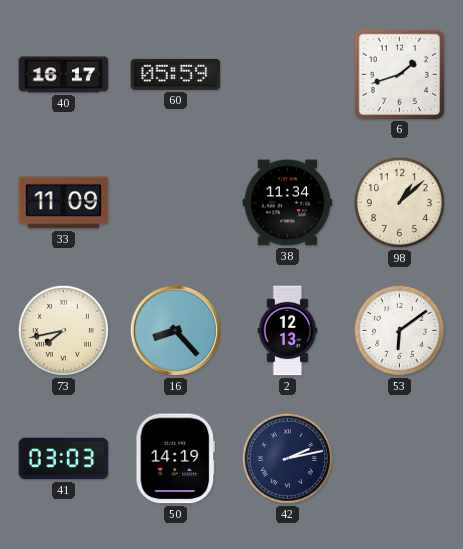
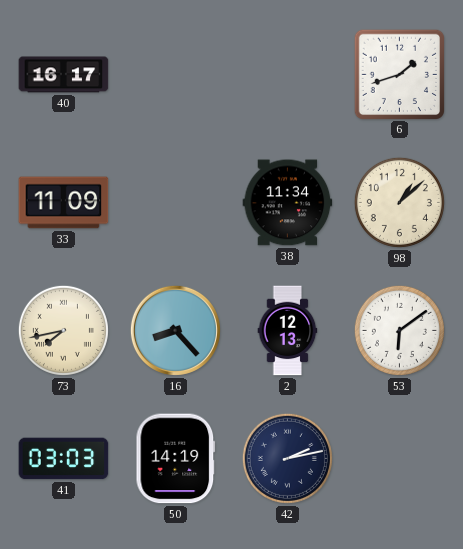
60: 05:59 -> none (176, 74)
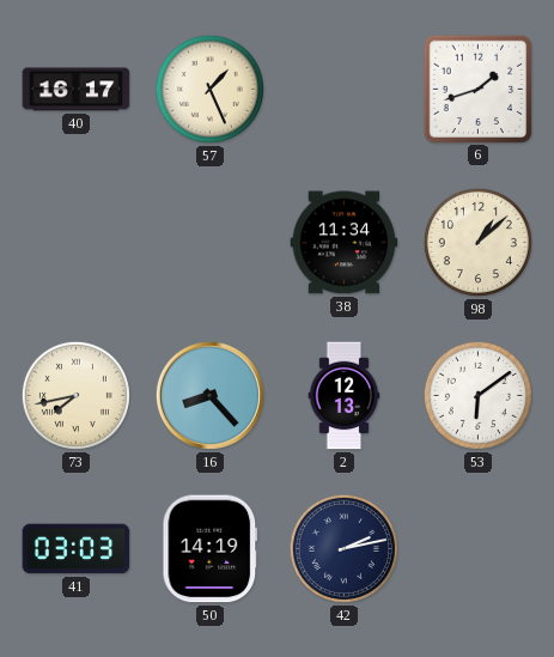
57: none -> 1:26 (209, 89)
33: 11:09 -> none (64, 203)
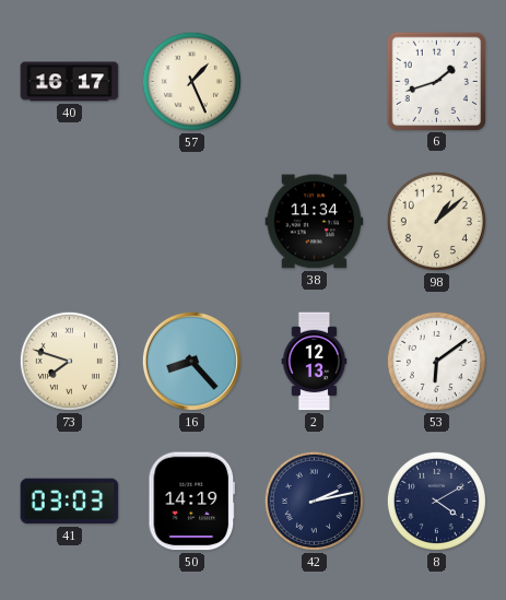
73: 7:43 -> 7:48 (69, 361)
8: none -> 4:10 (436, 501)
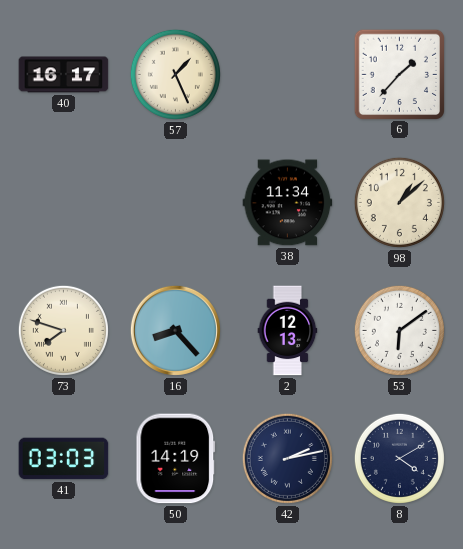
6: 1:42 -> 1:37 (399, 74)
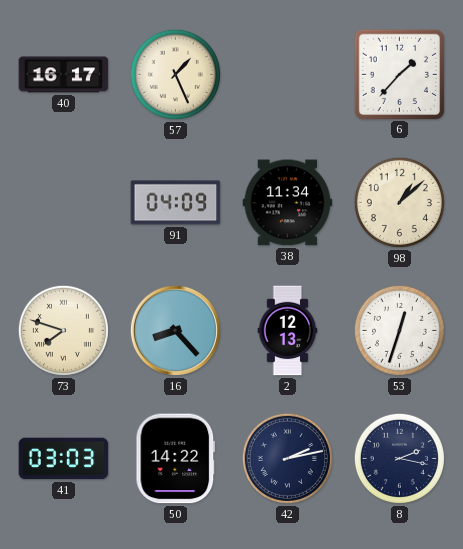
91: none -> 04:09 (176, 203)
53: 6:09 -> 12:33 (399, 330)
50: 14:19 -> 14:22 (176, 459)
8: 4:10 -> 2:17 (399, 458)
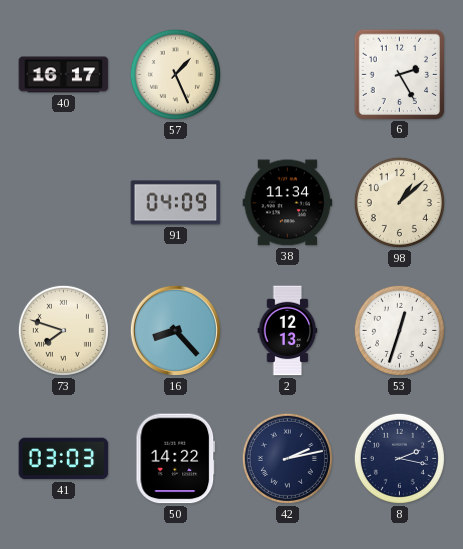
6: 1:37 -> 2:25 (399, 74)
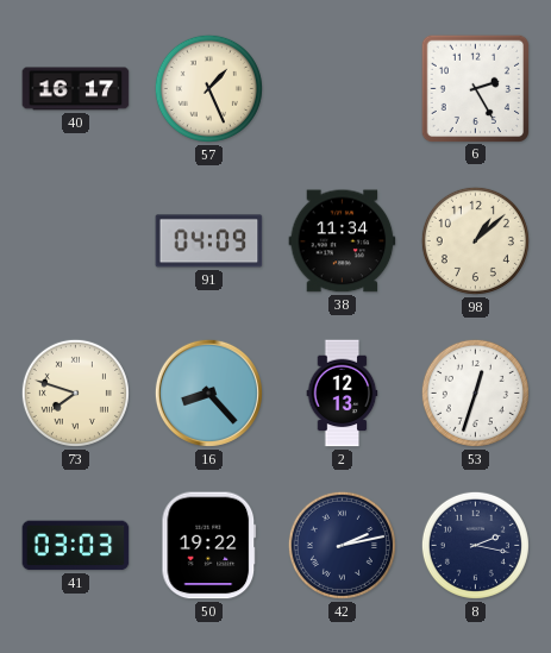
50: 14:22 -> 19:22 (209, 546)
